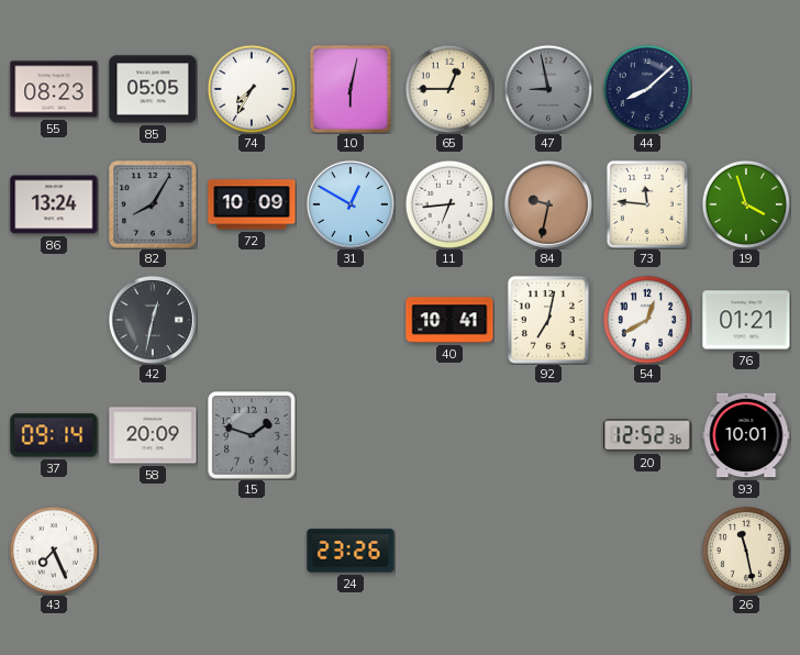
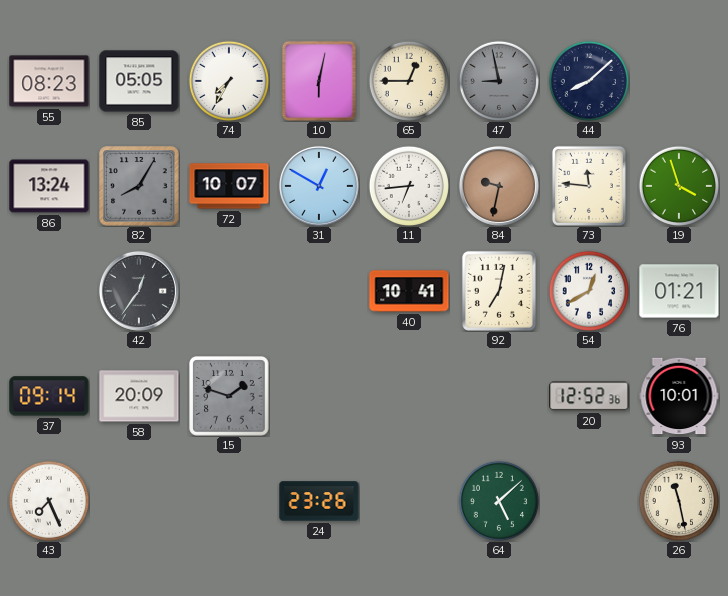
72: 10:09 -> 10:07 (229, 186)
42: 12:32 -> 12:36 (139, 291)
64: none -> 5:08 (498, 500)
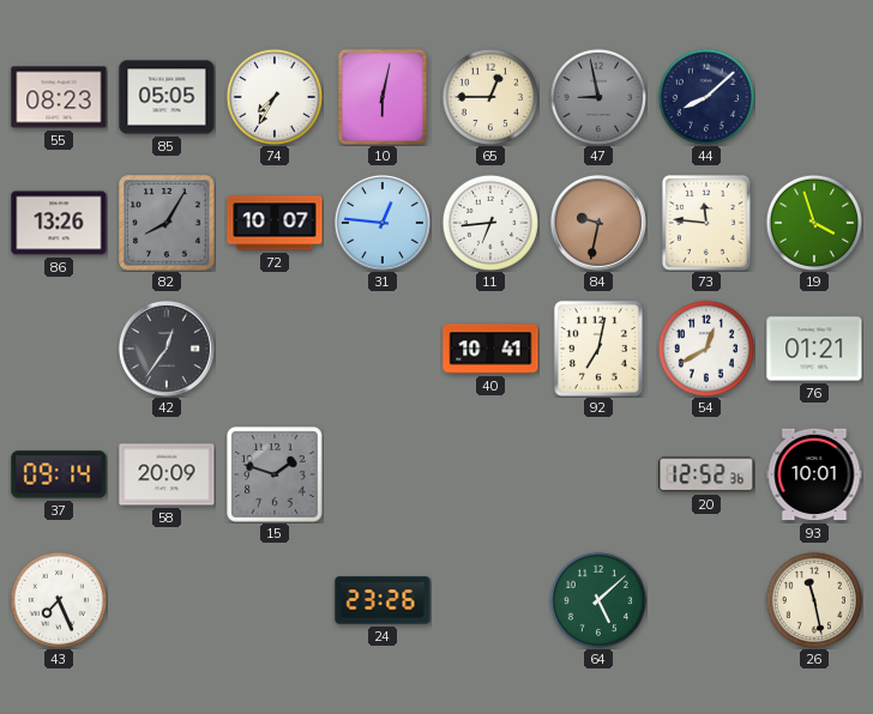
86: 13:24 -> 13:26 (59, 223)
31: 12:50 -> 12:46 (383, 223)
